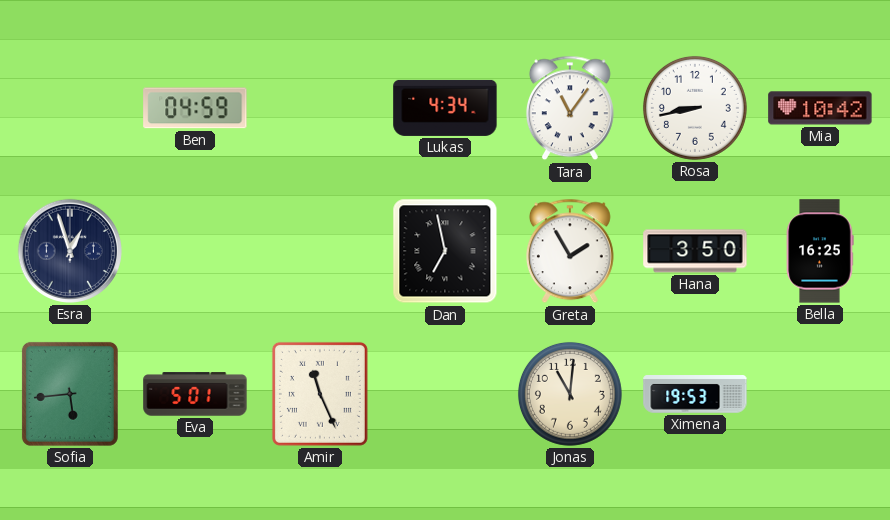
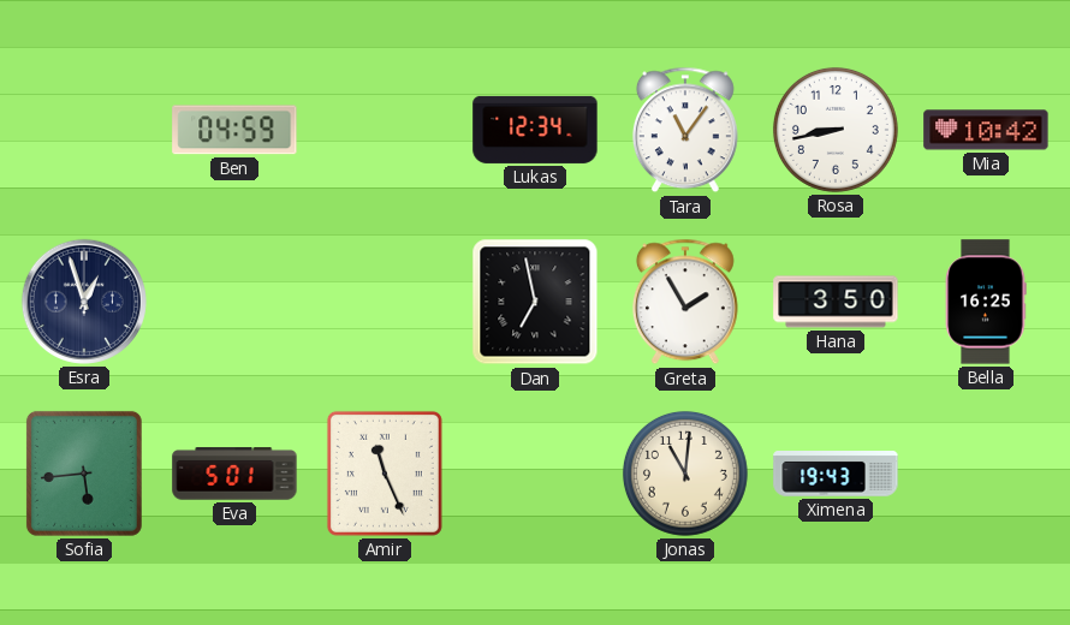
Lukas: 4:34 -> 12:34 (535, 130)
Ximena: 19:53 -> 19:43 (836, 474)
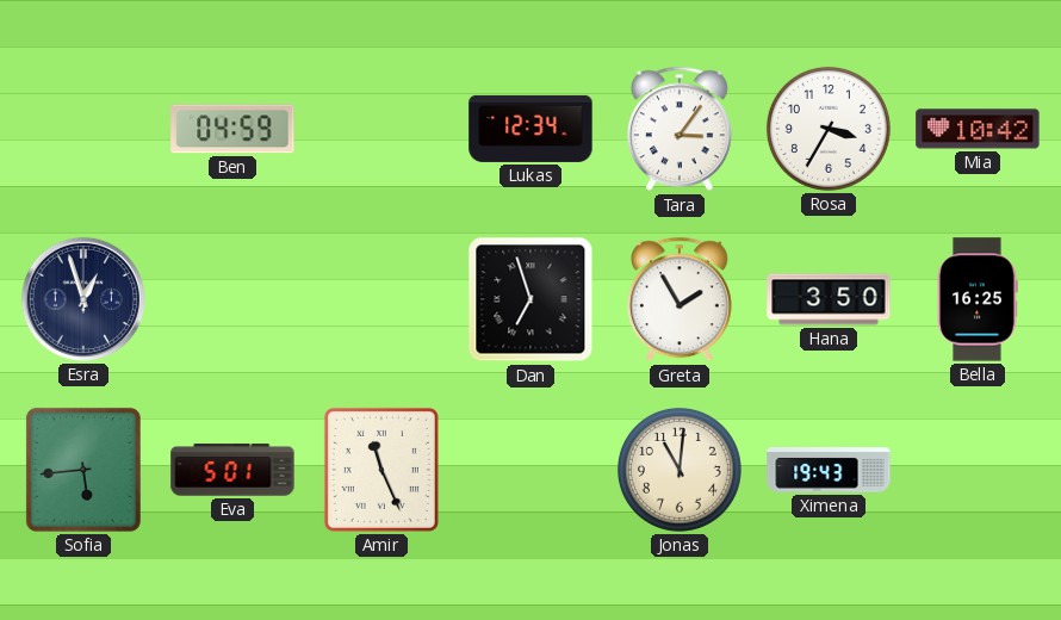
Tara: 11:06 -> 3:06 (680, 129)
Rosa: 8:43 -> 3:35 (829, 129)
Dan: 6:58 -> 6:57 (530, 299)
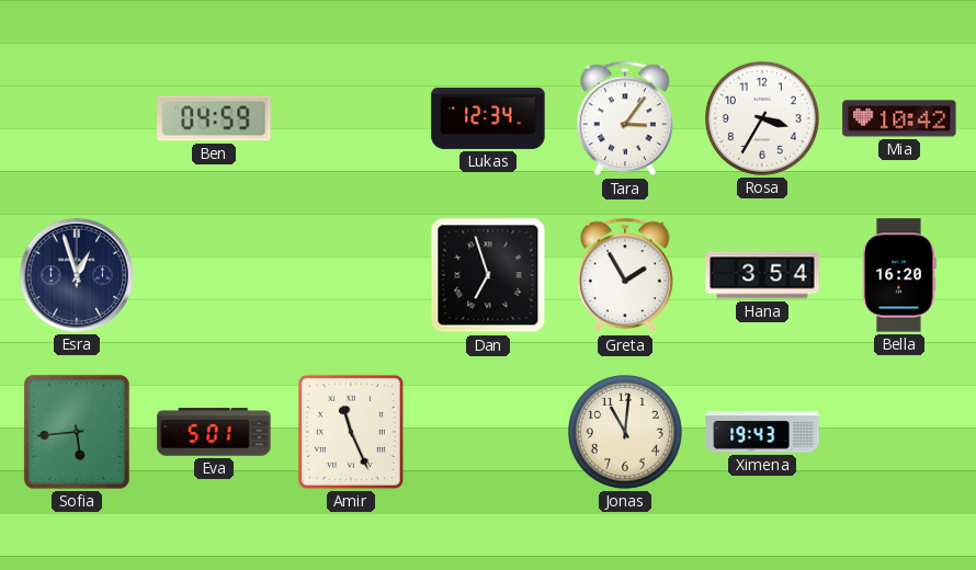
Hana: 3:50 -> 3:54 (762, 275)
Bella: 16:25 -> 16:20 (899, 275)
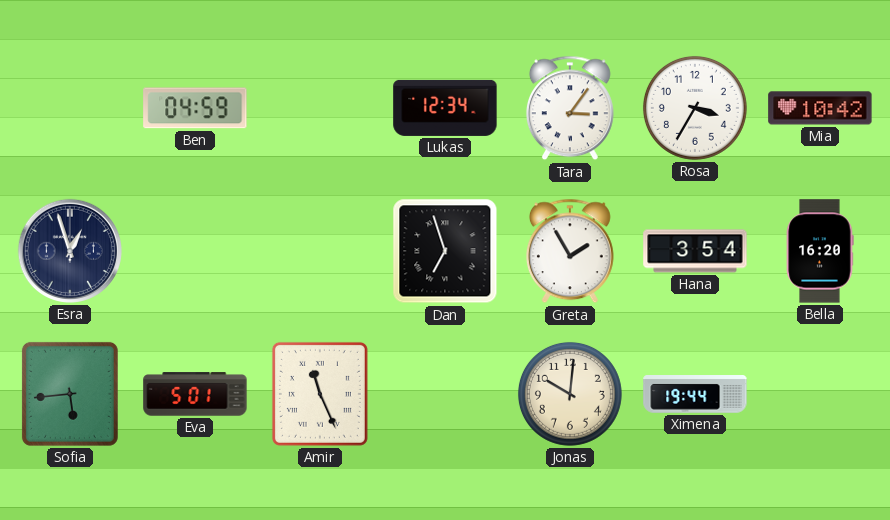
Jonas: 11:01 -> 10:01 (570, 394)
Ximena: 19:43 -> 19:44 (695, 394)
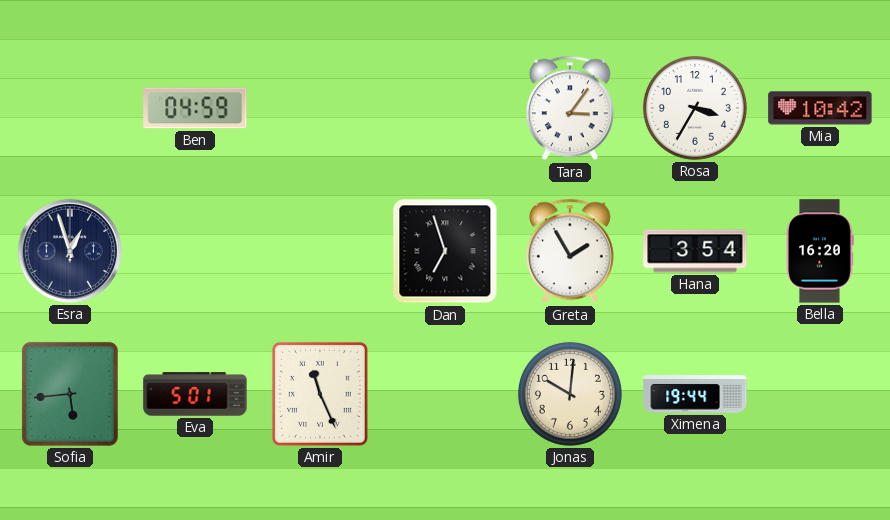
Lukas: 12:34 -> none (445, 108)
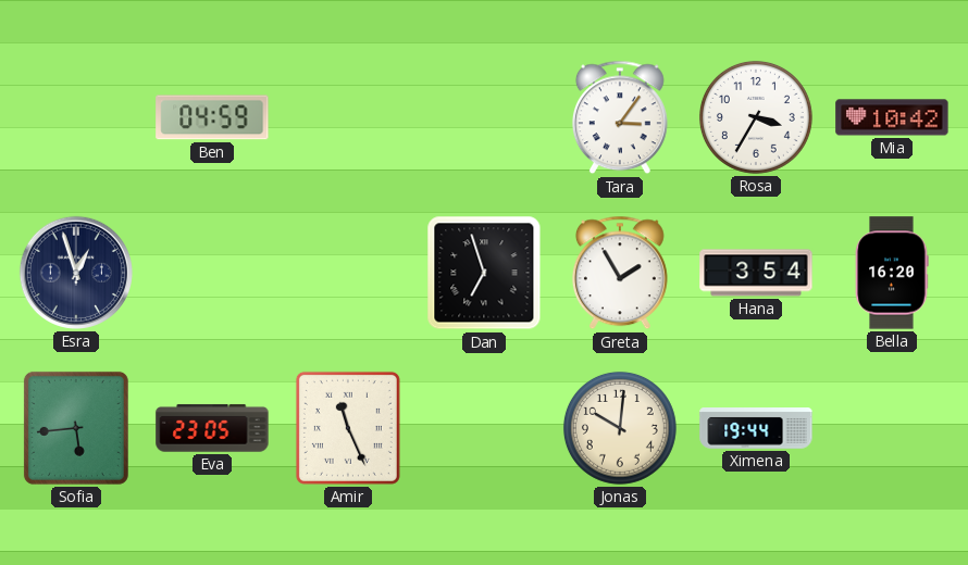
Eva: 5:01 -> 23:05 (212, 428)
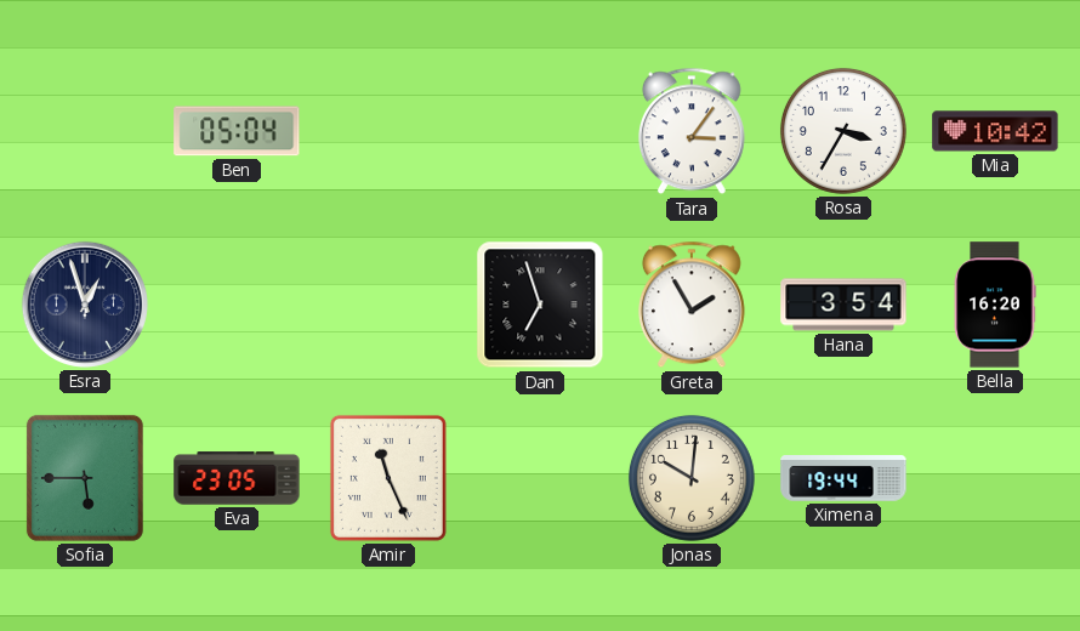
Ben: 04:59 -> 05:04 (237, 131)
Sofia: 5:44 -> 5:45 (85, 478)
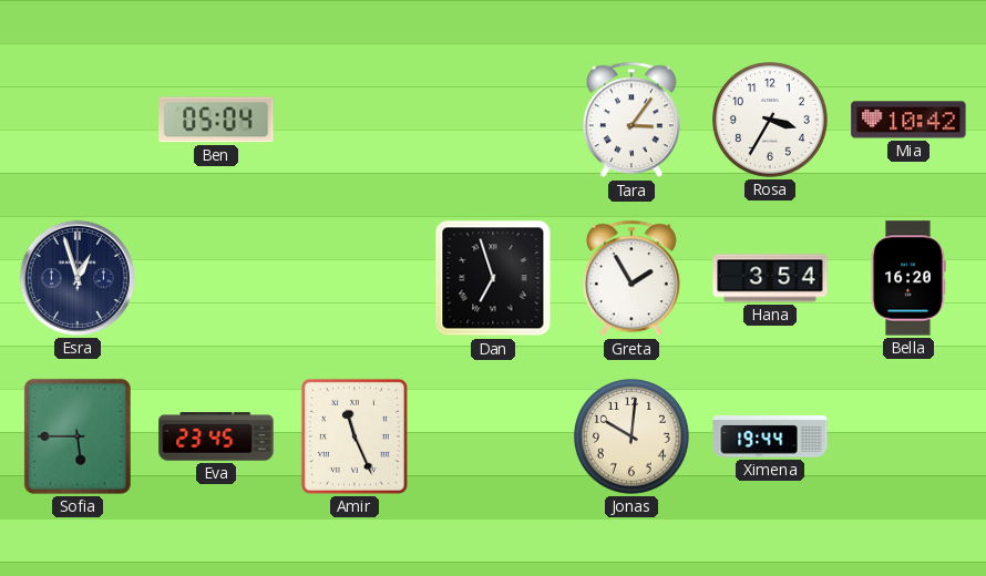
Eva: 23:05 -> 23:45 (216, 436)
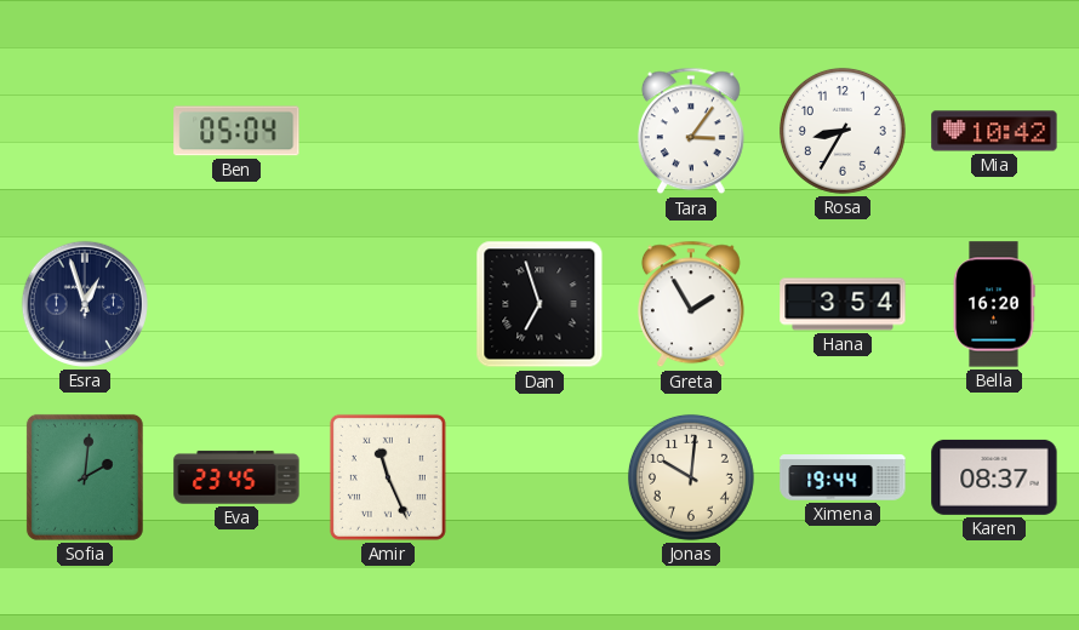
Rosa: 3:35 -> 8:35 (843, 131)
Sofia: 5:45 -> 2:01 (85, 477)
Karen: none -> 08:37 (994, 477)
